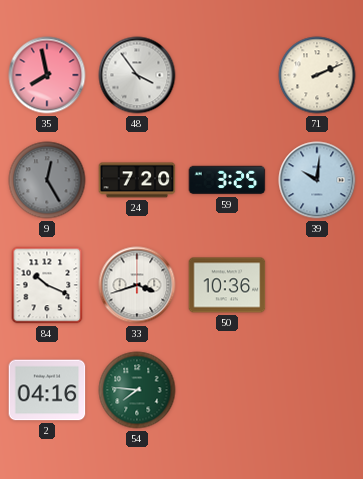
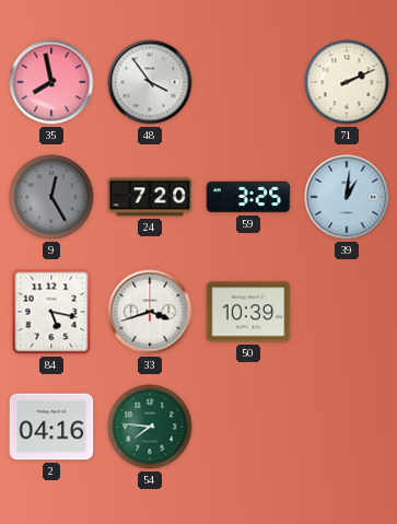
39: 10:01 -> 1:01 (347, 197)
84: 10:19 -> 5:17 (51, 312)
50: 10:36 -> 10:39 (248, 312)
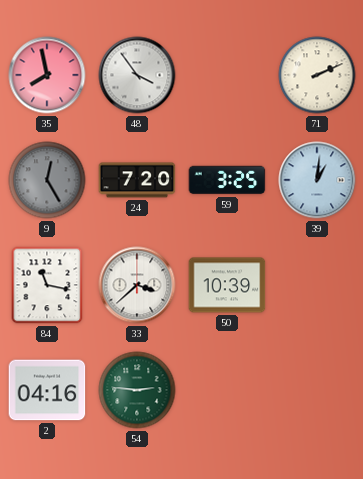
84: 5:17 -> 11:17 (47, 285)
33: 3:42 -> 3:38 (137, 285)
54: 7:46 -> 2:46 (137, 390)
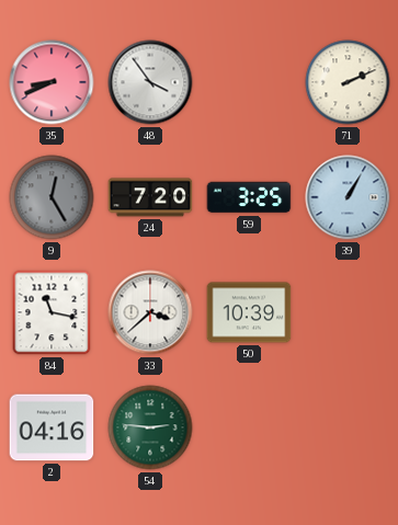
35: 7:58 -> 8:41 (52, 82)
39: 1:01 -> 1:05 (348, 197)
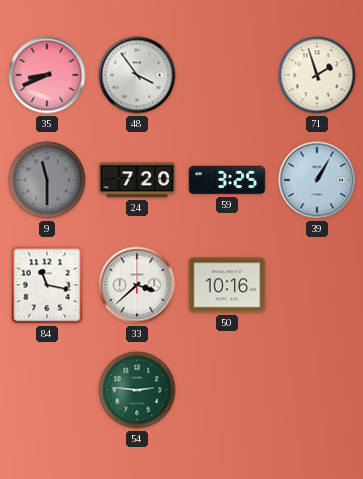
71: 2:11 -> 1:57 (317, 75)
9: 12:25 -> 11:30 (47, 180)
50: 10:39 -> 10:16 (227, 285)
2: 04:16 -> none (52, 427)
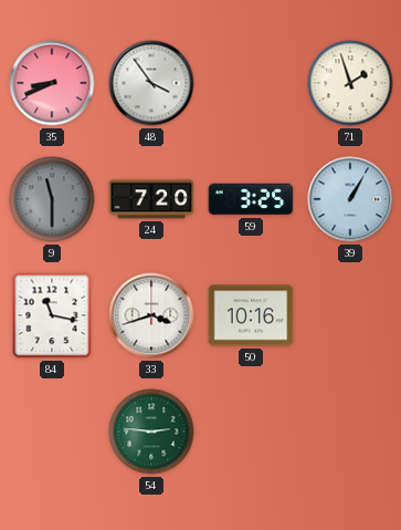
33: 3:38 -> 3:42 (151, 315)
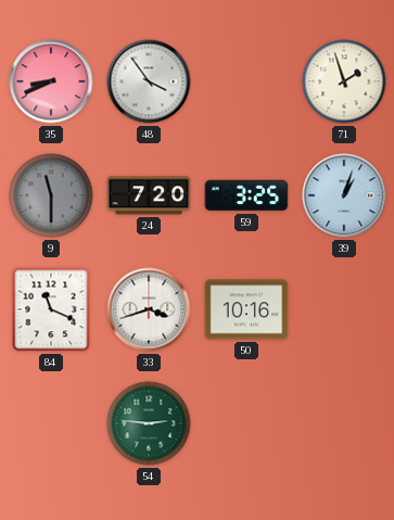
39: 1:05 -> 1:03 (344, 195)
84: 11:17 -> 11:19 (51, 309)
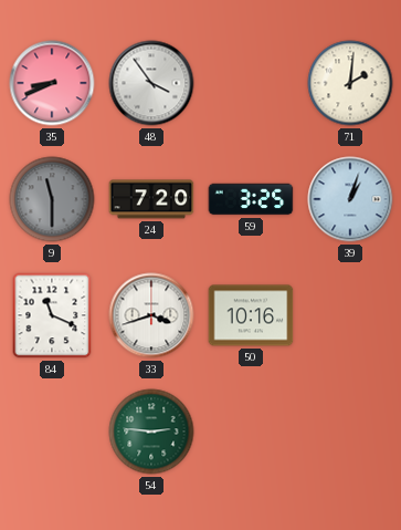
71: 1:57 -> 2:01 (350, 83)
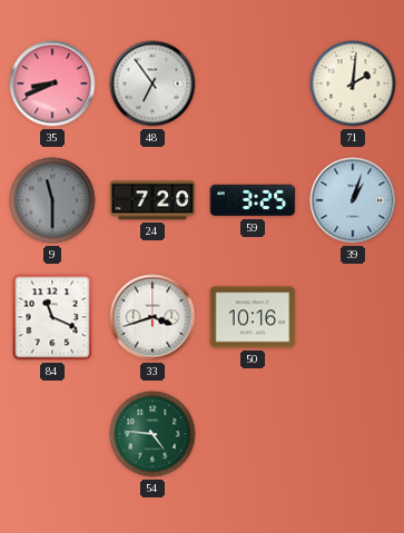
48: 3:54 -> 6:54 (152, 83)
54: 2:46 -> 4:46 (152, 434)
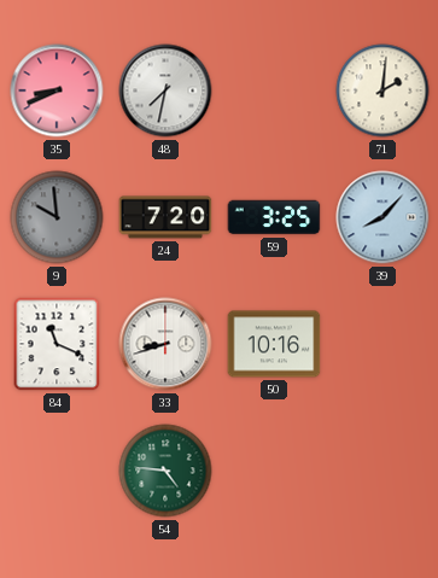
48: 6:54 -> 7:32 (165, 91)
9: 11:30 -> 9:59 (57, 217)
39: 1:03 -> 8:07 (382, 217)
33: 3:42 -> 8:42 (165, 344)
